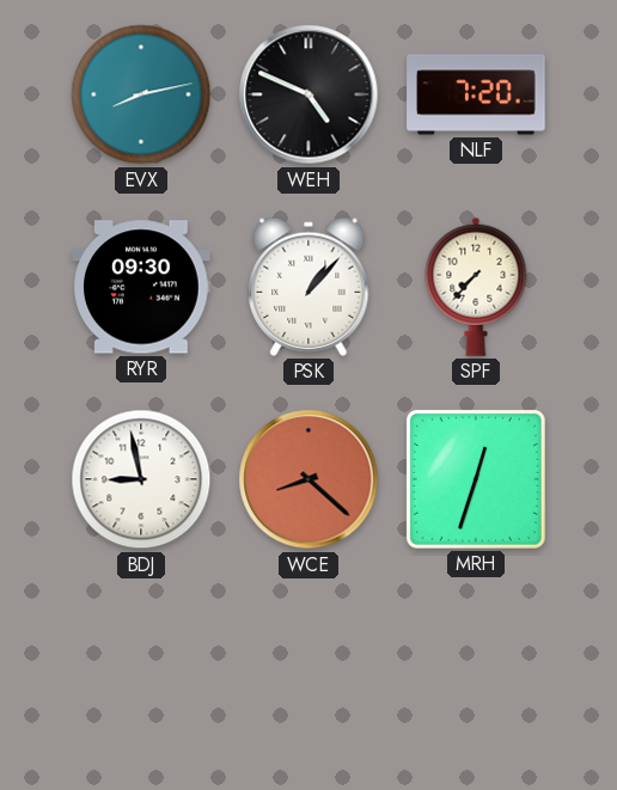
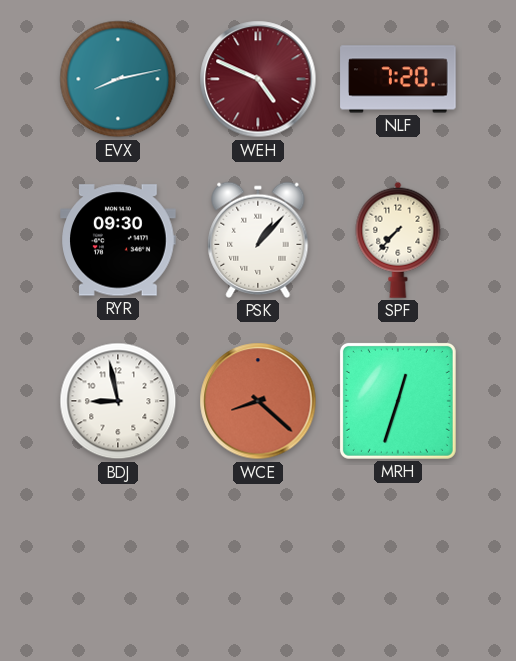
WEH dial: black -> burgundy (258, 79)
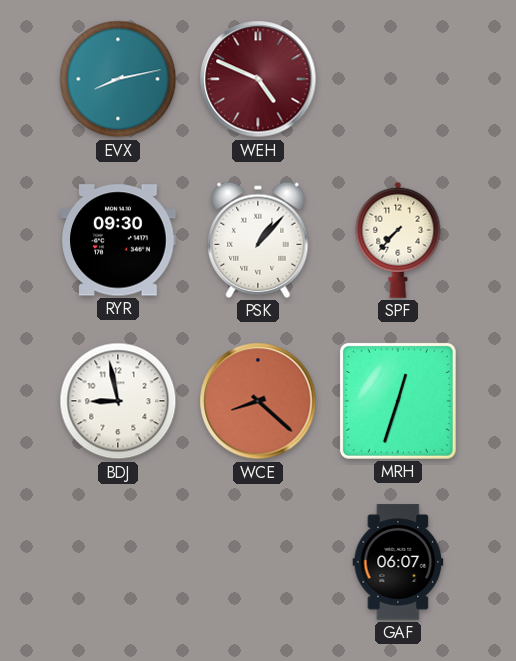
NLF: 7:20 -> none (398, 79)
GAF: none -> 06:07 (398, 562)
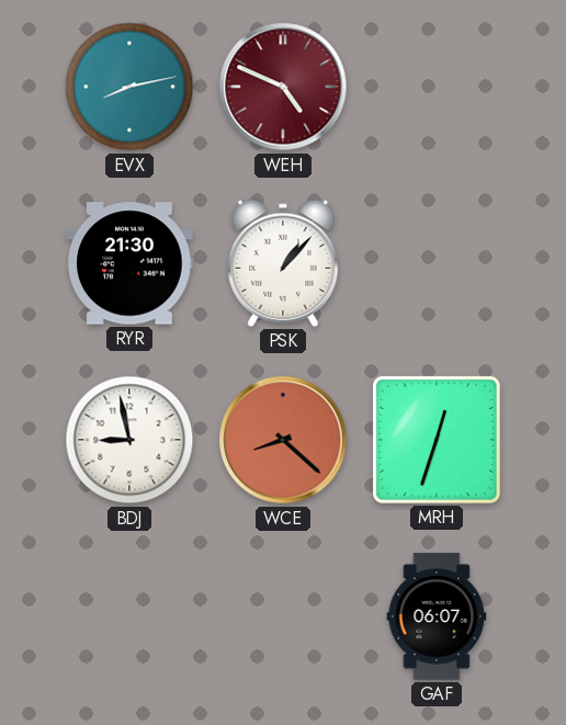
RYR: 09:30 -> 21:30 (129, 263)
SPF: 7:37 -> none (398, 240)
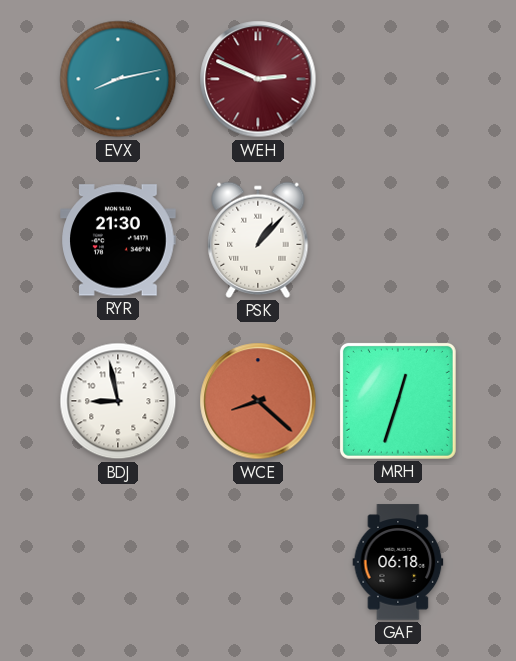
WEH: 4:49 -> 2:49 (258, 79)
GAF: 06:07 -> 06:18 (398, 562)
